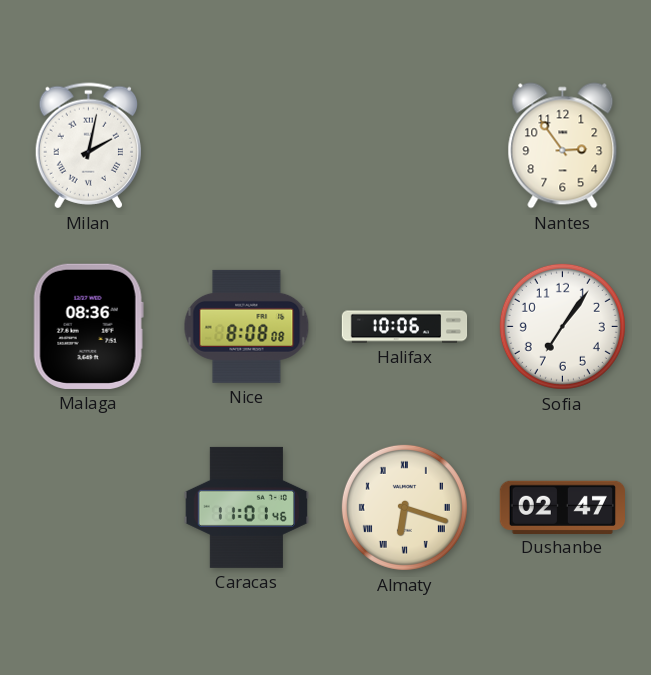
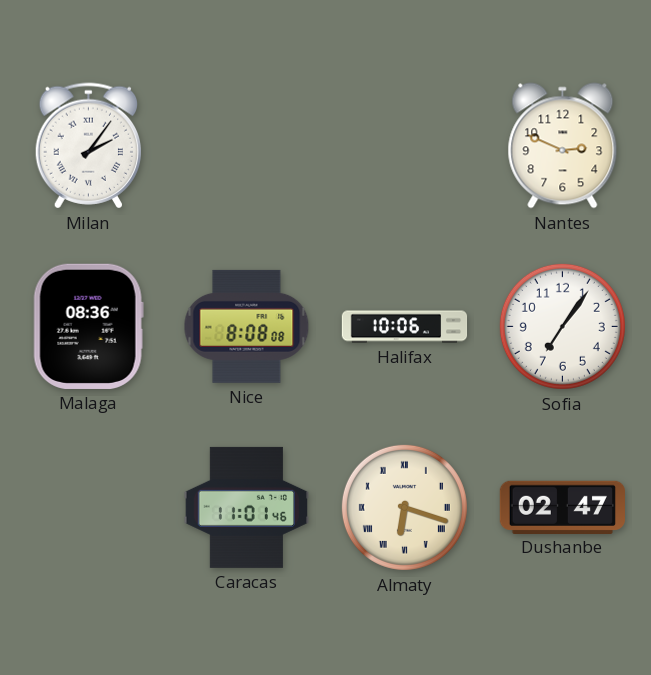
Milan: 2:02 -> 2:06 (88, 146)
Nantes: 2:54 -> 2:49 (563, 146)
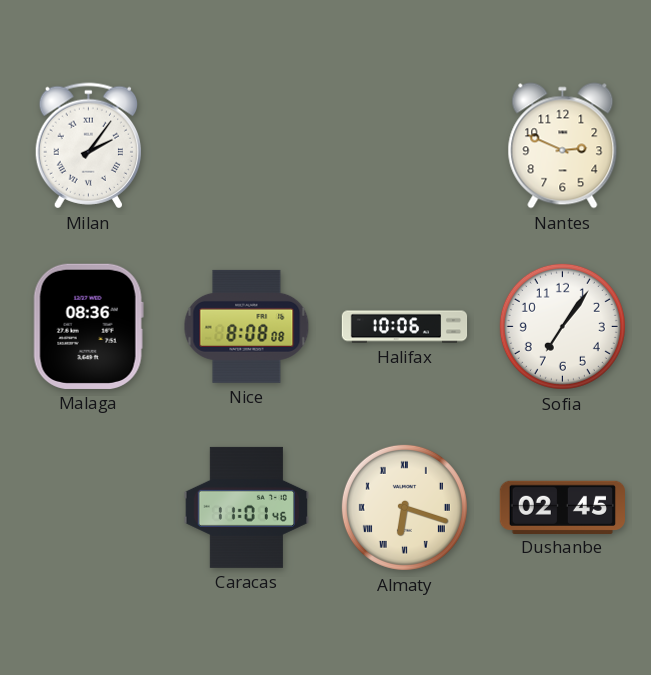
Dushanbe: 02:47 -> 02:45 (562, 507)
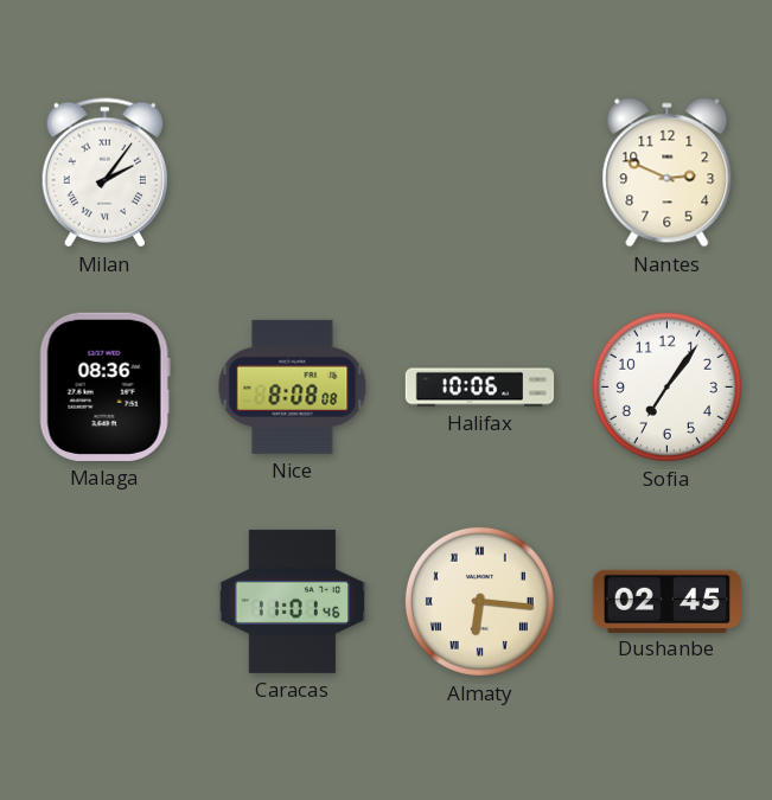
Almaty: 6:18 -> 6:16 (479, 601)
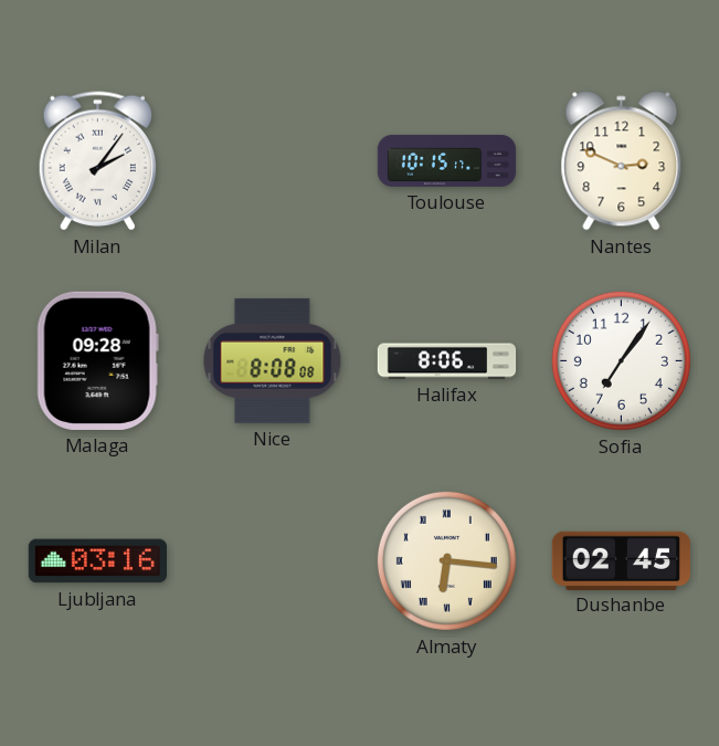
Toulouse: none -> 10:15 (447, 160)
Malaga: 08:36 -> 09:28 (97, 360)
Halifax: 10:06 -> 8:06 (447, 361)
Ljubljana: none -> 03:16 (97, 561)
Caracas: 11:01 -> none (292, 601)
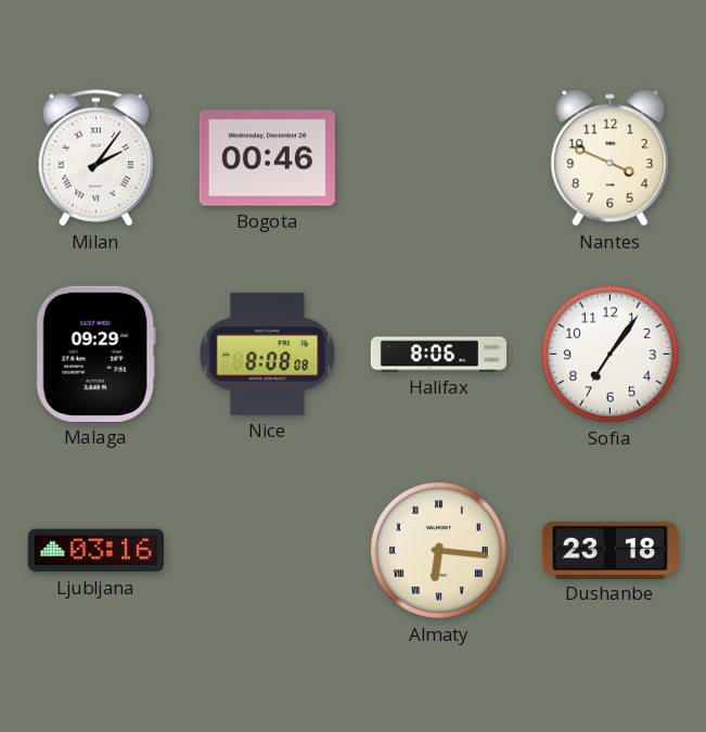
Bogota: none -> 00:46 (267, 158)
Toulouse: 10:15 -> none (447, 160)
Nantes: 2:49 -> 3:49 (611, 158)
Malaga: 09:28 -> 09:29 (95, 354)
Dushanbe: 02:45 -> 23:18 (609, 550)
